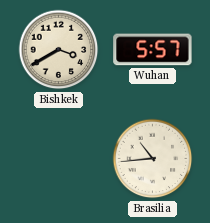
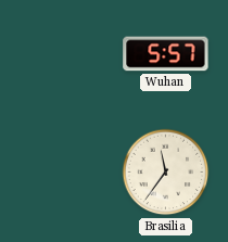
Bishkek: 3:40 -> none (59, 50)
Brasilia: 10:44 -> 11:36 (166, 173)
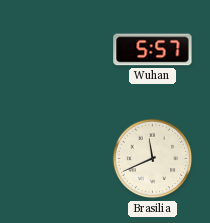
Brasilia: 11:36 -> 11:41 (153, 159)
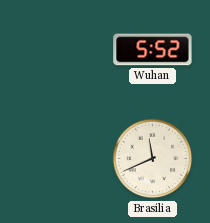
Wuhan: 5:57 -> 5:52 (153, 50)
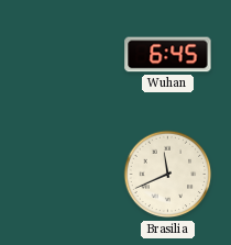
Wuhan: 5:52 -> 6:45 (168, 55)
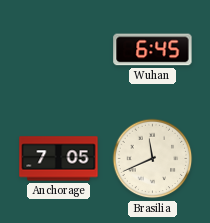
Anchorage: none -> 7:05 (59, 159)
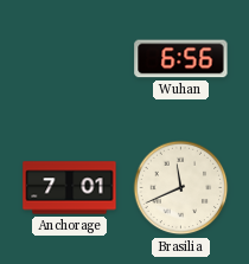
Wuhan: 6:45 -> 6:56 (181, 59)
Anchorage: 7:05 -> 7:01 (70, 188)
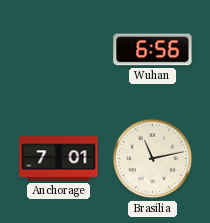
Brasilia: 11:41 -> 11:13 (153, 159)
